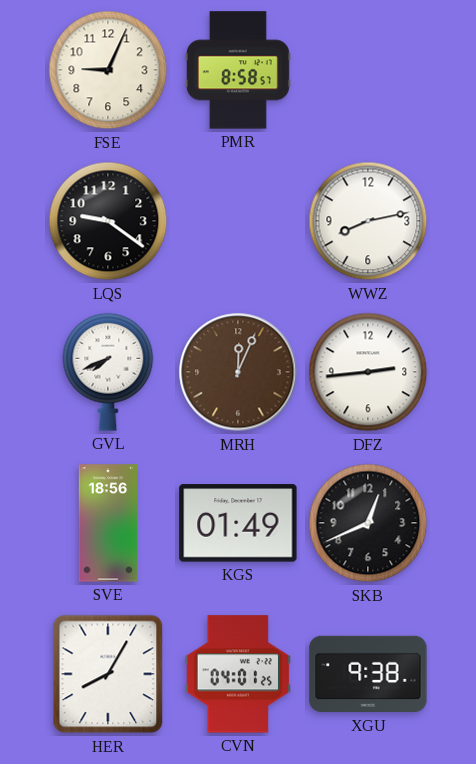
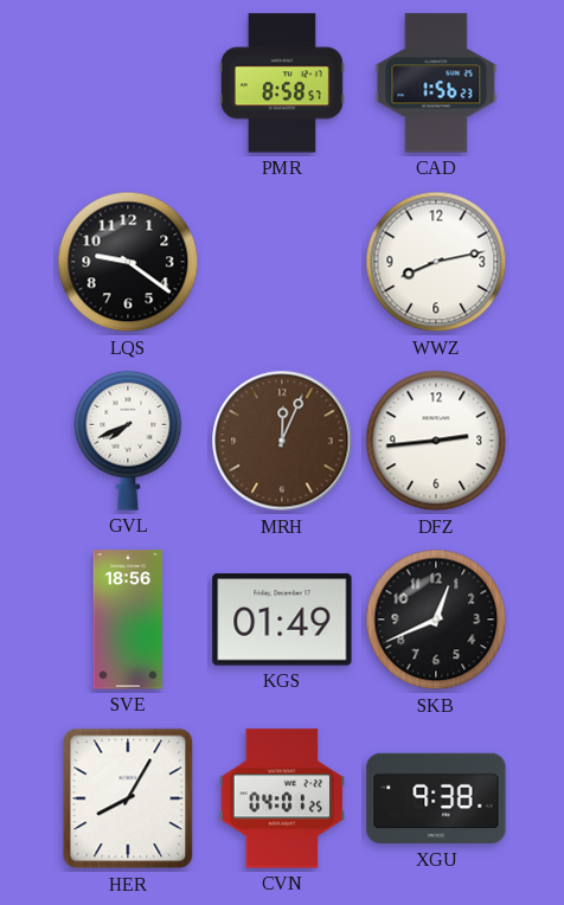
FSE: 9:04 -> none (108, 70)
CAD: none -> 1:56 (436, 83)
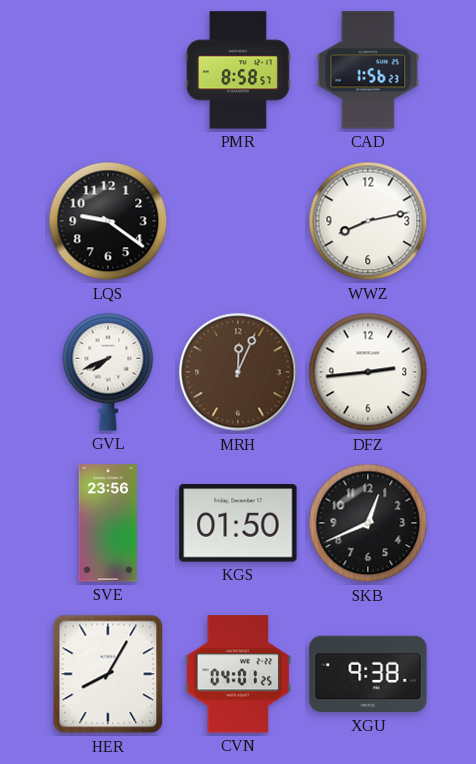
SVE: 18:56 -> 23:56 (108, 523)
KGS: 01:49 -> 01:50 (238, 523)
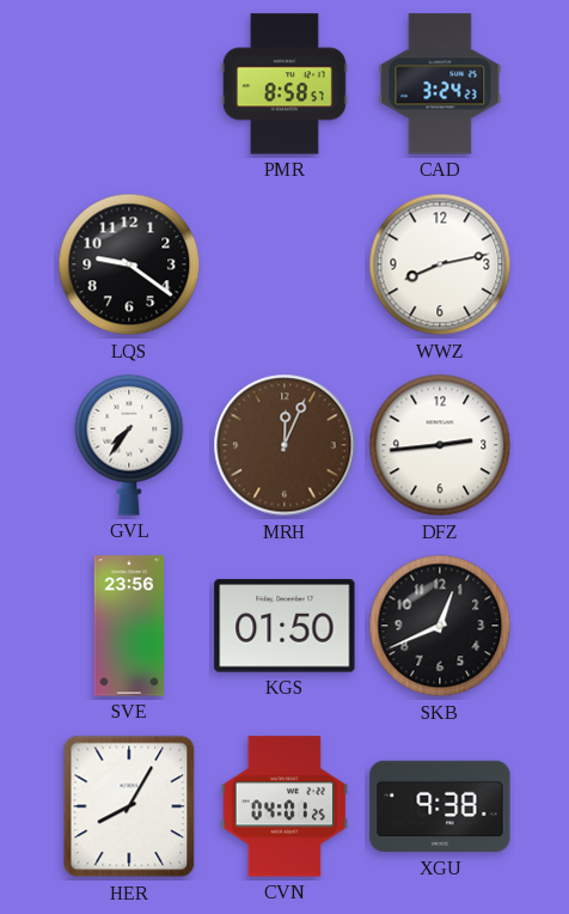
CAD: 1:56 -> 3:24 (440, 84)
GVL: 7:41 -> 7:36 (129, 445)
